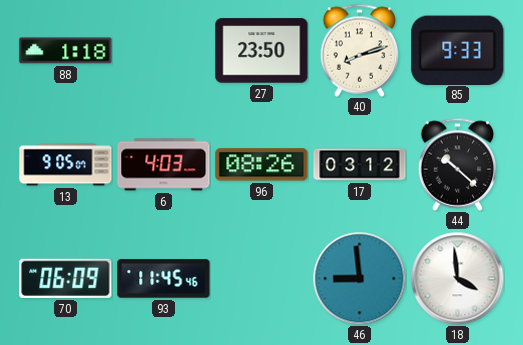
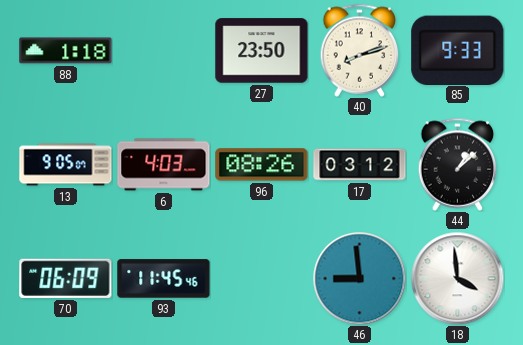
44: 10:22 -> 1:08 (458, 164)
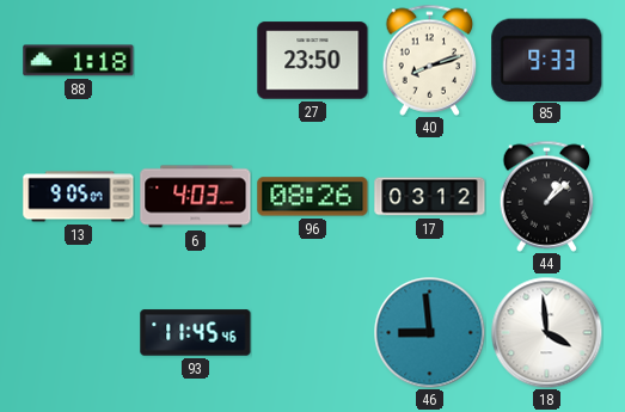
70: 06:09 -> none (66, 278)
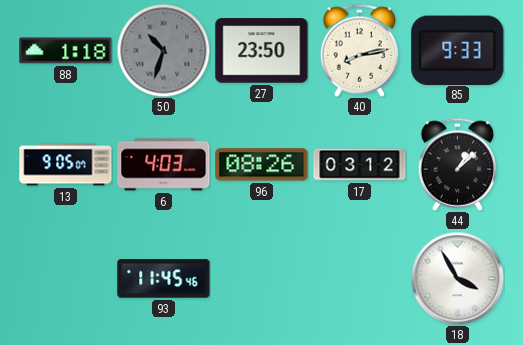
50: none -> 10:33 (163, 50)
40: 8:12 -> 8:13 (360, 50)
46: 8:59 -> none (429, 332)
18: 3:59 -> 3:55 (457, 278)
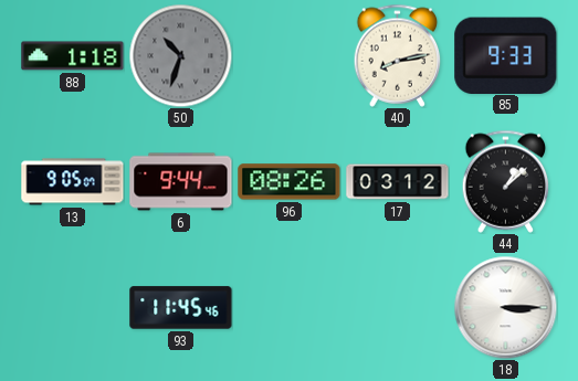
27: 23:50 -> none (262, 51)
6: 4:03 -> 9:44 (181, 182)
18: 3:55 -> 3:15 (505, 307)
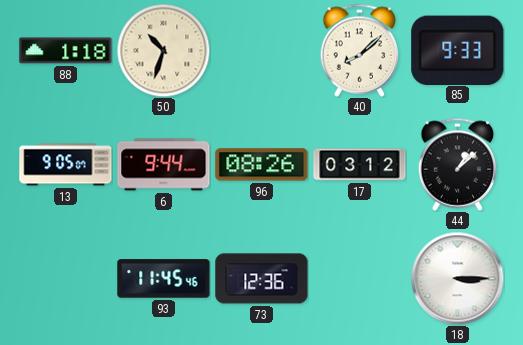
50 dial: grey -> cream (163, 50)
40: 8:13 -> 8:08 (360, 50)
73: none -> 12:36 (262, 279)
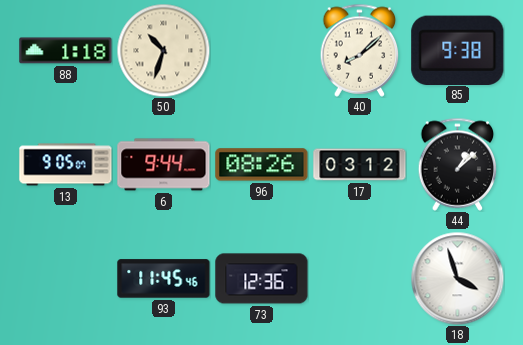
85: 9:33 -> 9:38 (458, 50)
18: 3:15 -> 3:57 (457, 278)
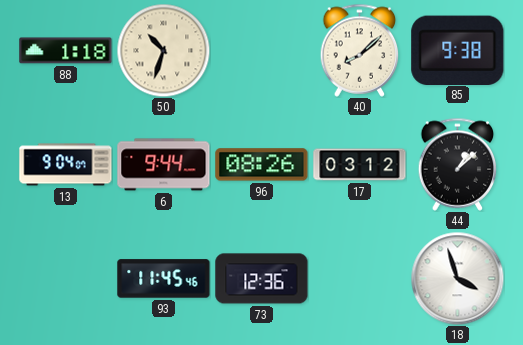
13: 9:05 -> 9:04 (66, 165)
